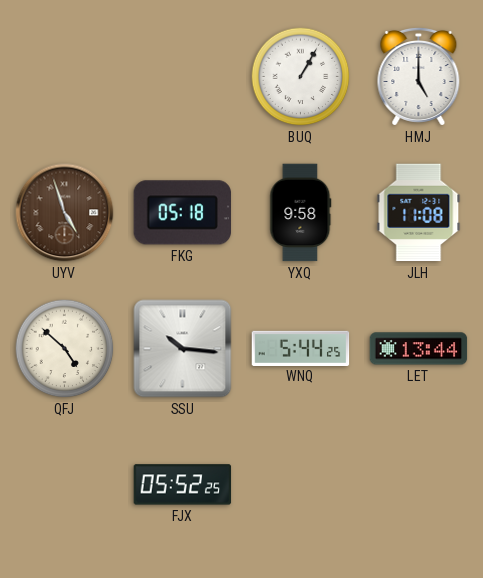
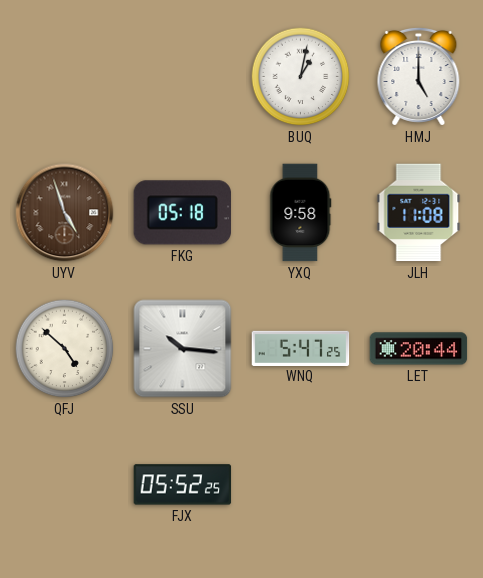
BUQ: 1:05 -> 1:02 (301, 77)
WNQ: 5:44 -> 5:47 (301, 348)
LET: 13:44 -> 20:44 (419, 349)
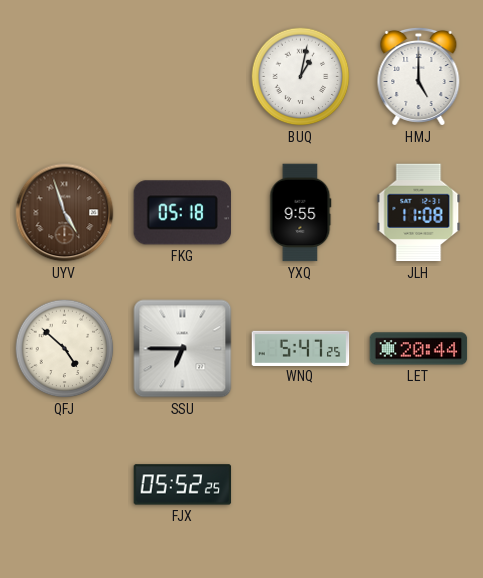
YXQ: 9:58 -> 9:55 (301, 213)
SSU: 10:16 -> 6:45 (183, 349)
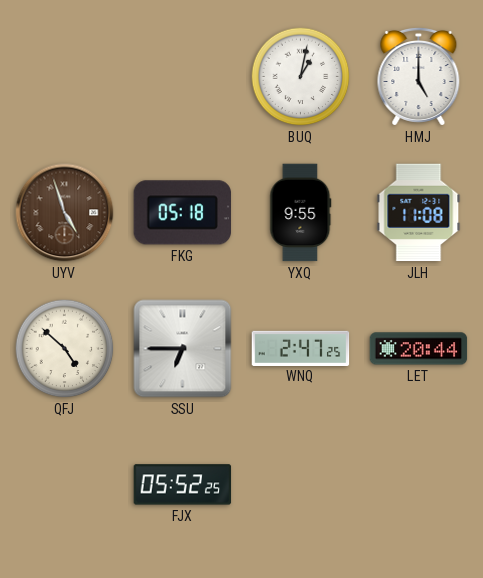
WNQ: 5:47 -> 2:47 (301, 348)
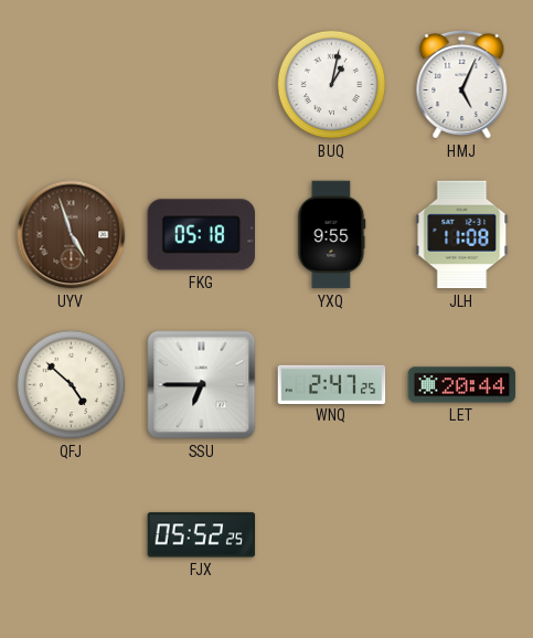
HMJ: 5:00 -> 5:04 (462, 84)
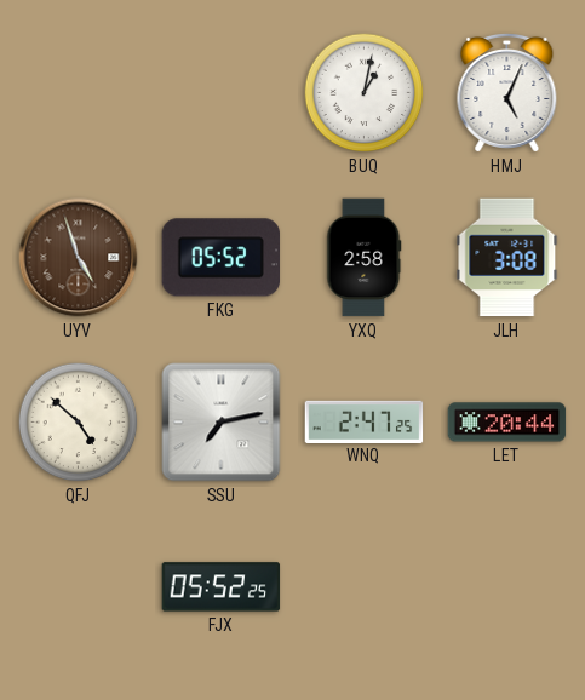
FKG: 05:18 -> 05:52 (220, 258)
YXQ: 9:55 -> 2:58 (365, 258)
JLH: 11:08 -> 3:08 (507, 258)
SSU: 6:45 -> 7:13 (222, 423)
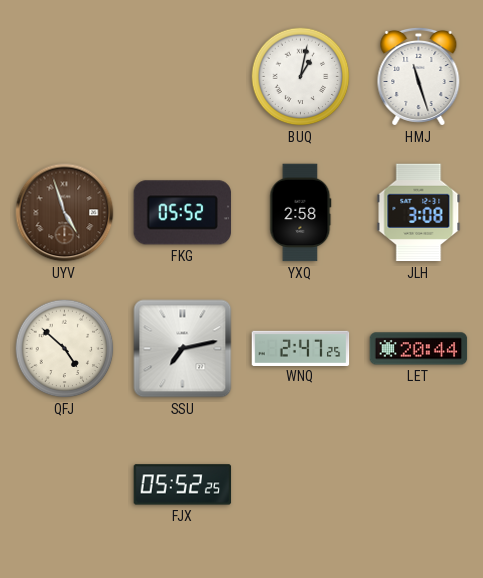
HMJ: 5:04 -> 11:27 (419, 76)
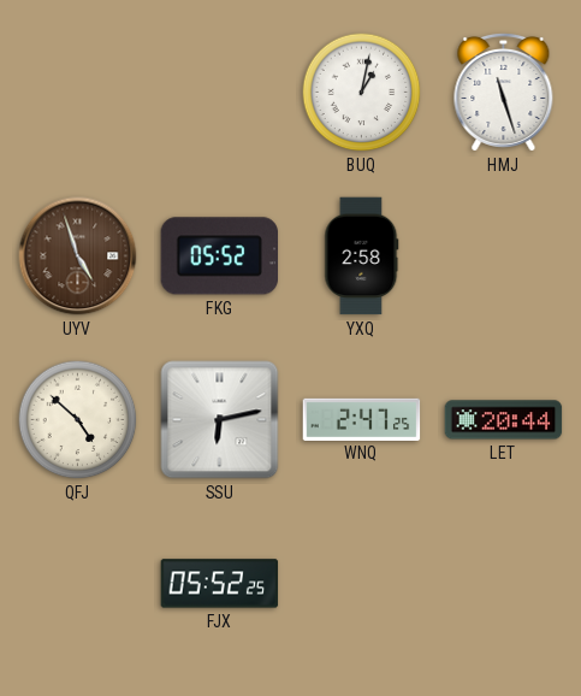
JLH: 3:08 -> none (419, 213)
SSU: 7:13 -> 6:13 (220, 420)
